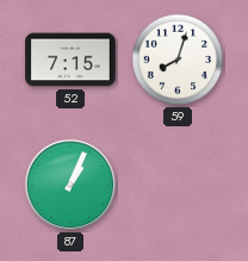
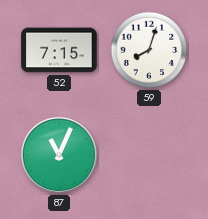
87: 1:04 -> 11:04 (59, 155)
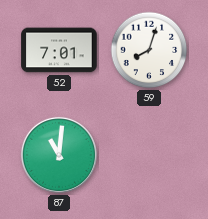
52: 7:15 -> 7:01 (59, 50)
87: 11:04 -> 11:01 (59, 155)
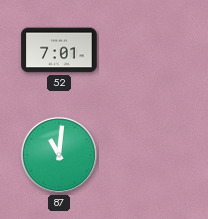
59: 8:03 -> none (149, 50)
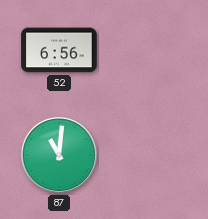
52: 7:01 -> 6:56 (59, 50)
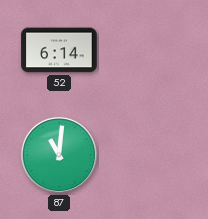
52: 6:56 -> 6:14 (59, 50)
